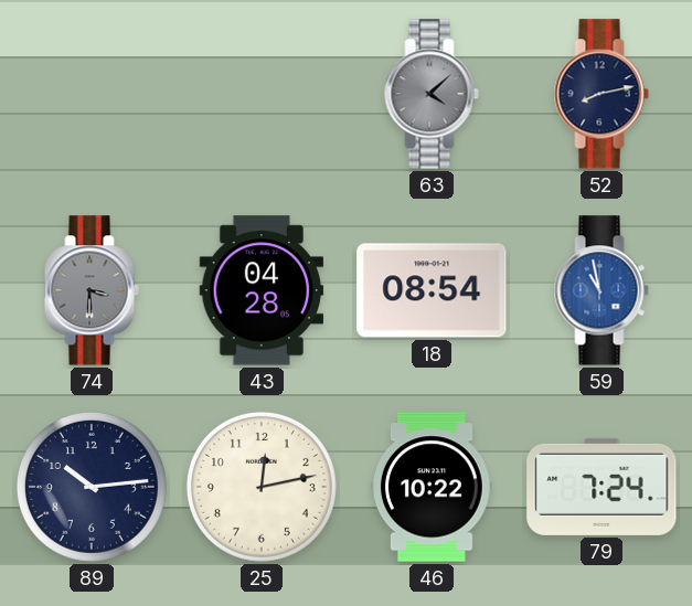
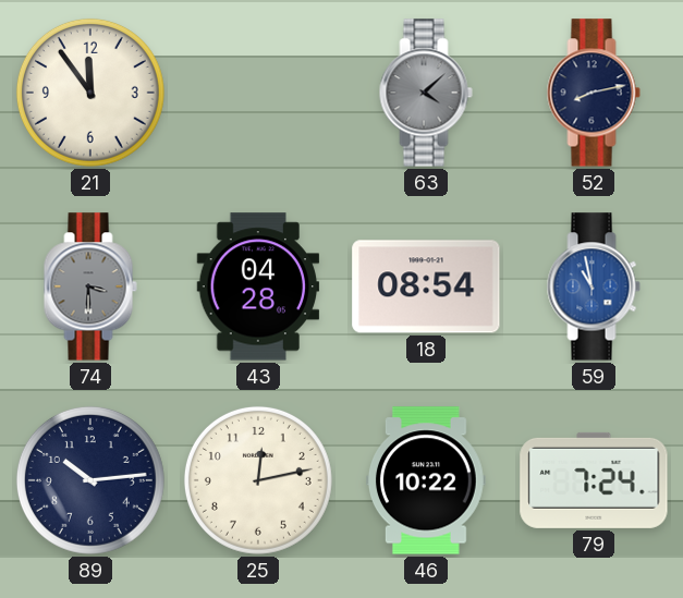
21: none -> 11:54 (90, 93)
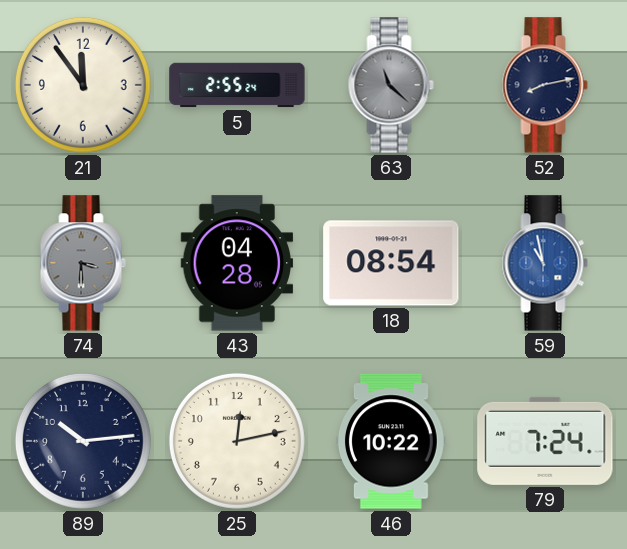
5: none -> 2:55 (237, 85)
63: 4:08 -> 11:22 (391, 85)
